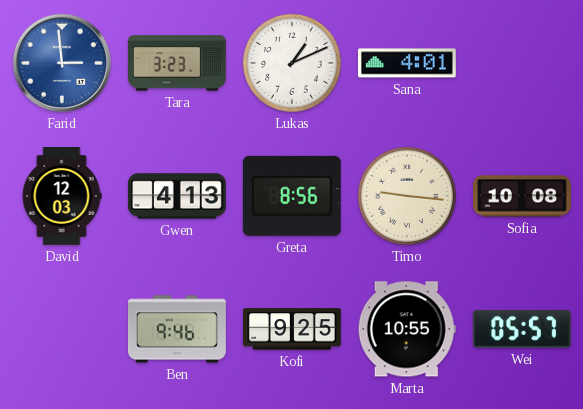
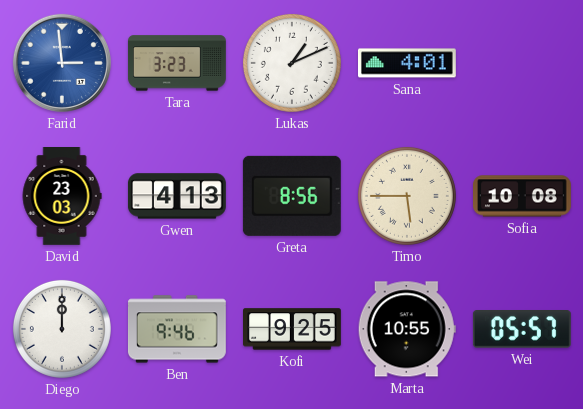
David: 12:03 -> 23:03 (62, 197)
Timo: 9:16 -> 5:45 (407, 196)
Diego: none -> 12:00 (62, 329)
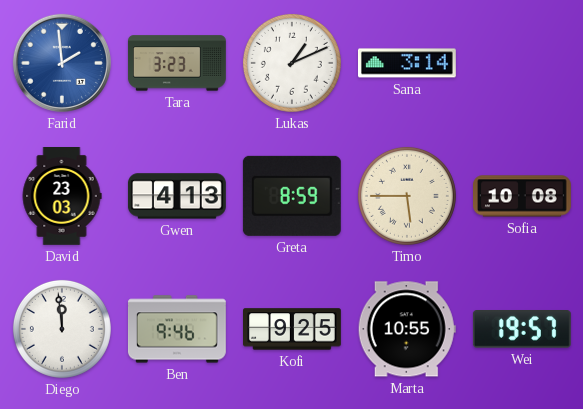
Farid: 2:59 -> 1:59 (62, 63)
Sana: 4:01 -> 3:14 (408, 63)
Greta: 8:56 -> 8:59 (292, 196)
Diego: 12:00 -> 11:59 (62, 329)
Wei: 05:57 -> 19:57 (522, 330)
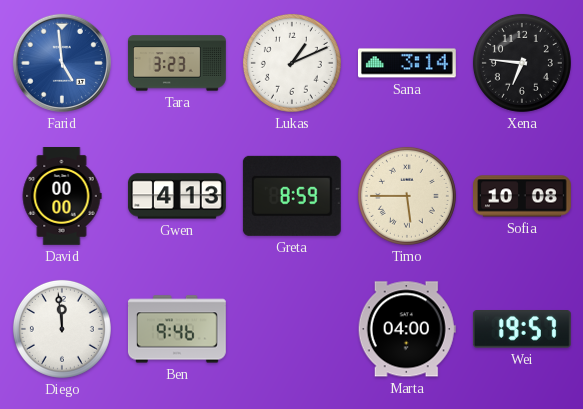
Farid: 1:59 -> 4:59 (62, 63)
Xena: none -> 6:46 (522, 63)
David: 23:03 -> 00:00 (62, 197)
Kofi: 9:25 -> none (293, 329)
Marta: 10:55 -> 04:00 (407, 329)
